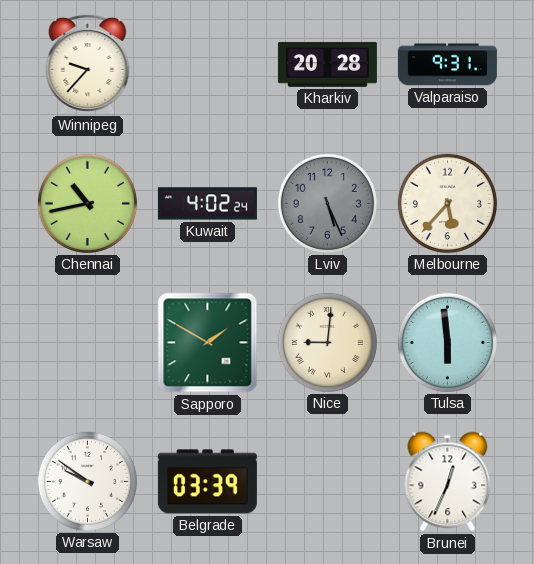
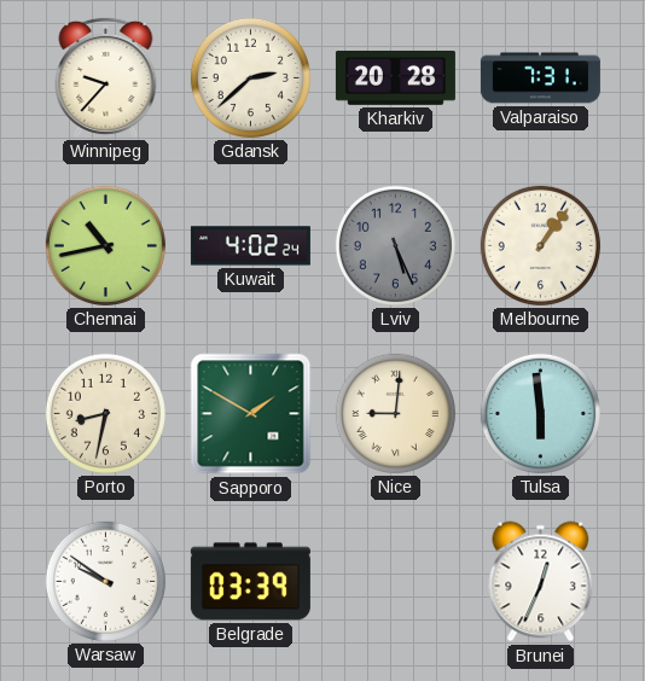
Gdansk: none -> 2:38 (250, 77)
Valparaiso: 9:31 -> 7:31 (540, 78)
Melbourne: 5:37 -> 1:06 (540, 245)
Porto: none -> 8:32 (105, 413)
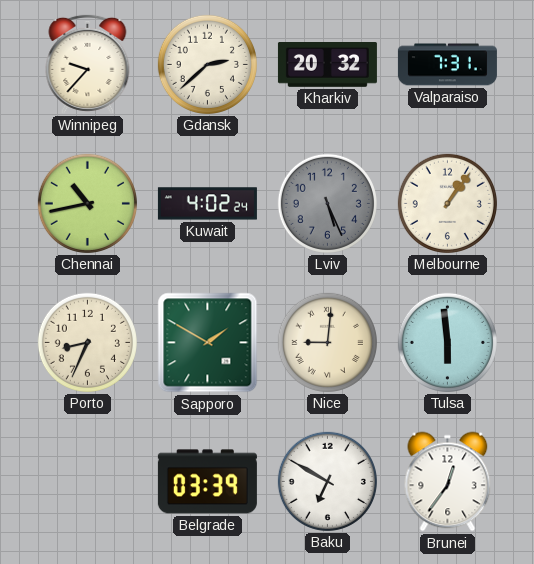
Kharkiv: 20:28 -> 20:32 (327, 65)
Porto: 8:32 -> 8:34 (87, 342)
Warsaw: 9:51 -> none (105, 581)
Baku: none -> 6:50 (327, 481)
Brunei: 12:34 -> 12:36 (448, 482)
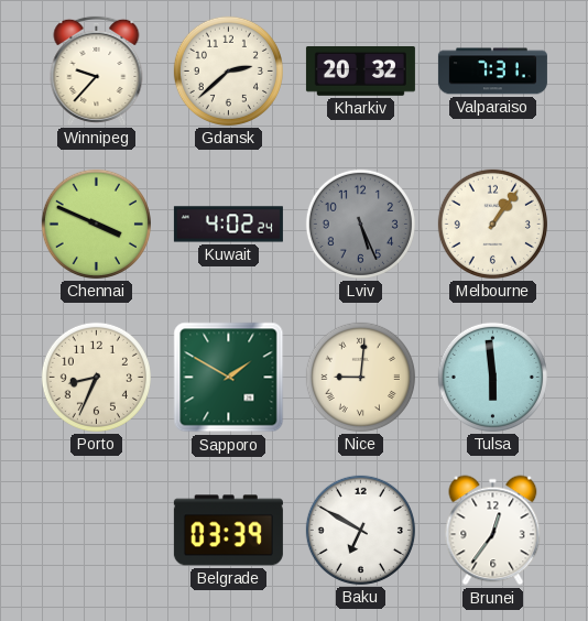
Chennai: 10:43 -> 3:49 (96, 224)
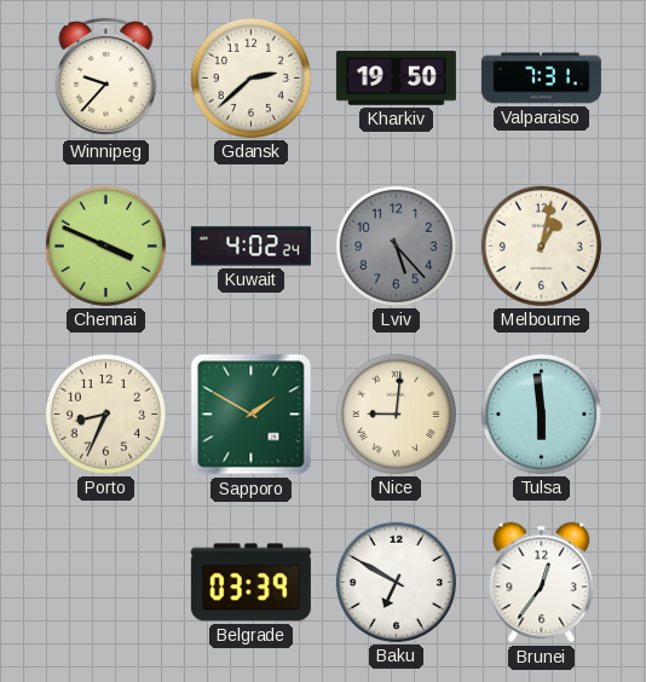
Kharkiv: 20:32 -> 19:50 (396, 79)
Lviv: 5:26 -> 5:23 (396, 245)
Melbourne: 1:06 -> 1:02 (541, 245)
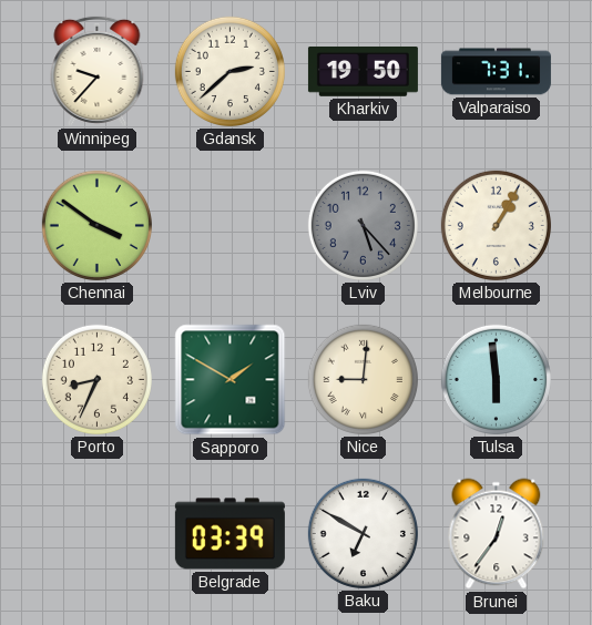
Chennai: 3:49 -> 3:51 (96, 225)
Kuwait: 4:02 -> none (250, 247)
Melbourne: 1:02 -> 1:05 (496, 225)
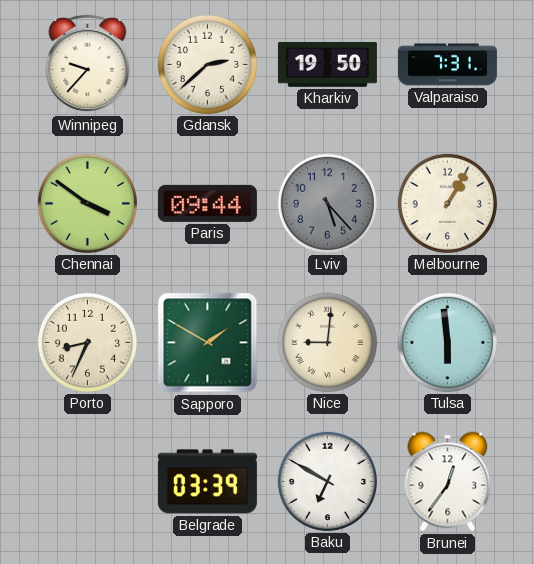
Paris: none -> 09:44 (207, 203)
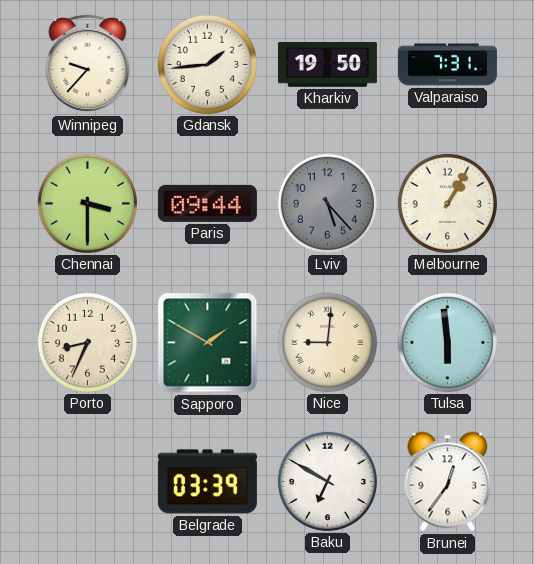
Gdansk: 2:38 -> 1:44 (207, 64)
Chennai: 3:51 -> 3:30 (87, 203)
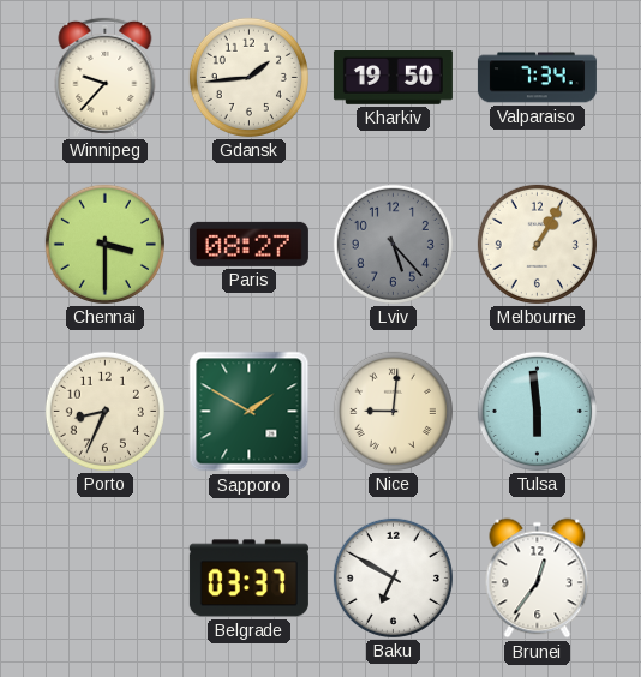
Valparaiso: 7:31 -> 7:34 (537, 78)
Paris: 09:44 -> 08:27 (248, 244)
Belgrade: 03:39 -> 03:37 (248, 579)
